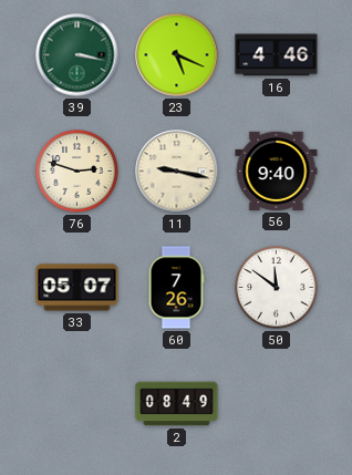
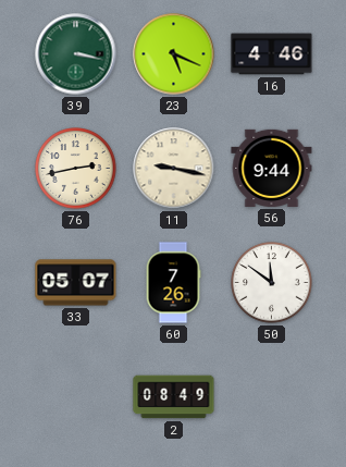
76: 2:48 -> 2:43 (76, 169)
56: 9:40 -> 9:44 (272, 168)
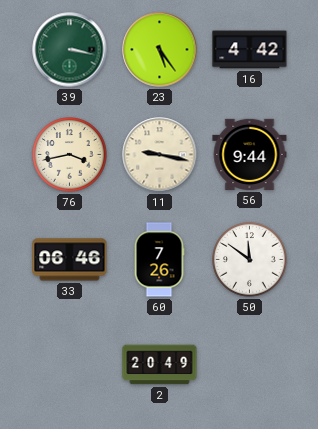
23: 5:19 -> 5:24 (160, 50)
16: 4:46 -> 4:42 (250, 50)
76: 2:43 -> 3:43 (70, 155)
33: 05:07 -> 06:46 (70, 260)
2: 08:49 -> 20:49 (160, 365)
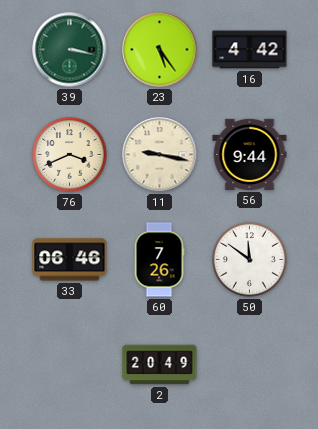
76: 3:43 -> 3:41 (70, 155)
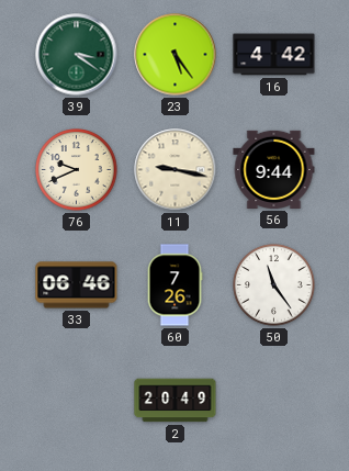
39: 3:17 -> 3:21 (77, 55)
76: 3:41 -> 9:41 (77, 170)
50: 11:51 -> 11:24 (274, 285)
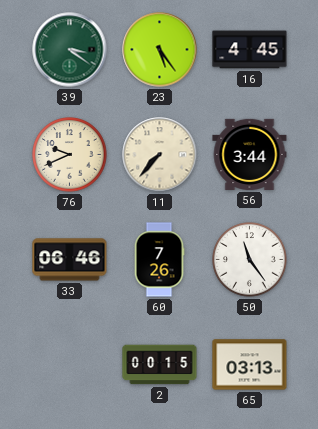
16: 4:42 -> 4:45 (250, 50)
11: 9:17 -> 7:37 (160, 155)
56: 9:44 -> 3:44 (250, 154)
2: 20:49 -> 00:15 (160, 365)
65: none -> 03:13 (250, 365)
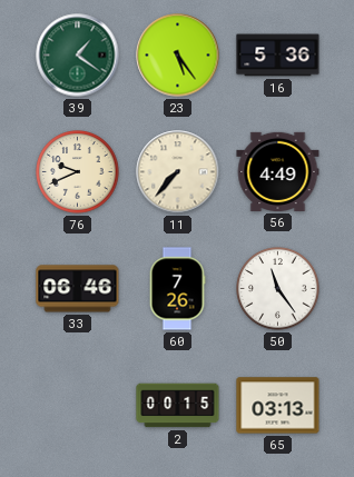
39: 3:21 -> 1:21 (78, 56)
16: 4:45 -> 5:36 (278, 56)
56: 3:44 -> 4:49 (278, 171)
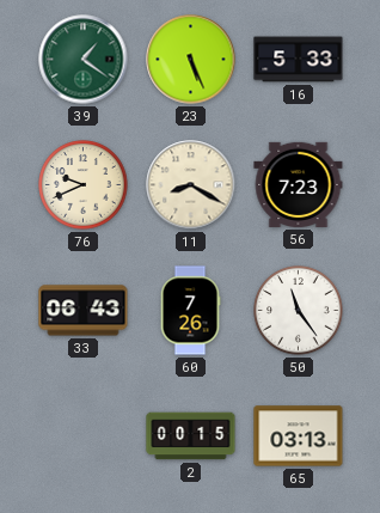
23: 5:24 -> 5:26 (191, 60)
16: 5:36 -> 5:33 (299, 60)
11: 7:37 -> 8:20 (191, 185)
56: 4:49 -> 7:23 (299, 184)
33: 06:46 -> 06:43 (84, 311)
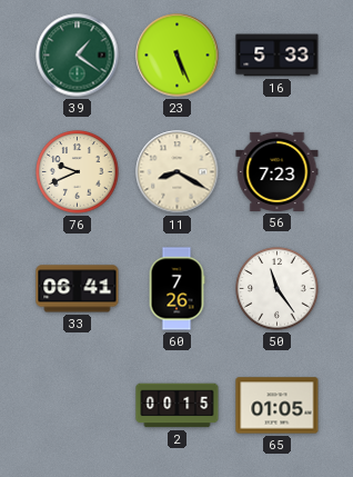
33: 06:43 -> 06:41 (78, 289)
65: 03:13 -> 01:05 (278, 406)
